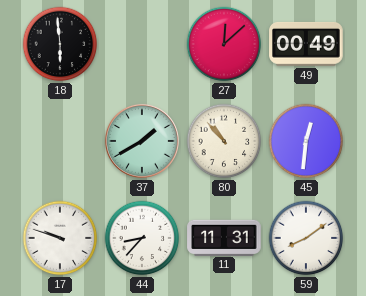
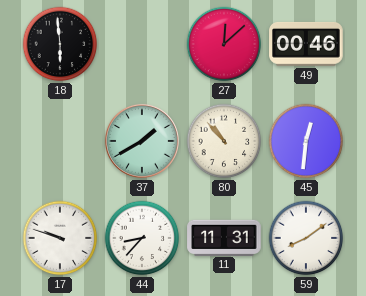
49: 00:49 -> 00:46 (306, 44)
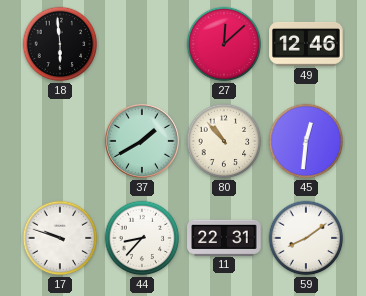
49: 00:46 -> 12:46 (306, 44)
11: 11:31 -> 22:31 (224, 237)
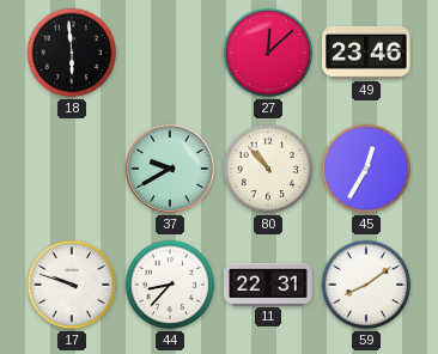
49: 12:46 -> 23:46 (366, 53)
37: 1:40 -> 9:40 (170, 169)
45: 12:31 -> 12:35 (366, 169)
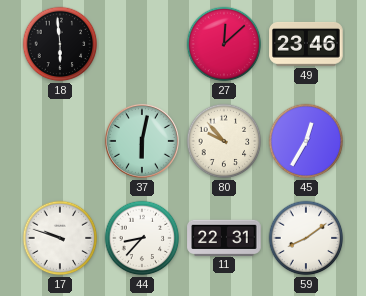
37: 9:40 -> 6:02 (142, 141)
80: 10:53 -> 9:53 (224, 141)
